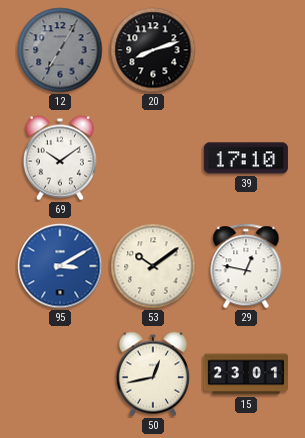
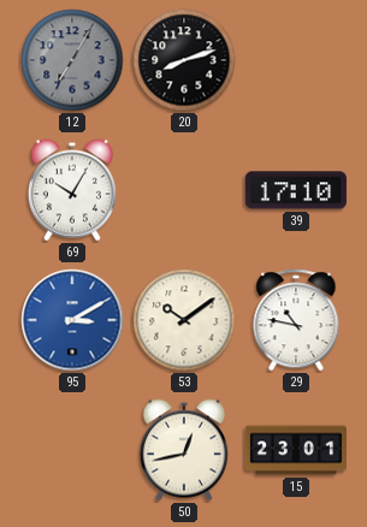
69: 10:09 -> 10:05 (72, 190)
29: 12:47 -> 10:47 (296, 320)
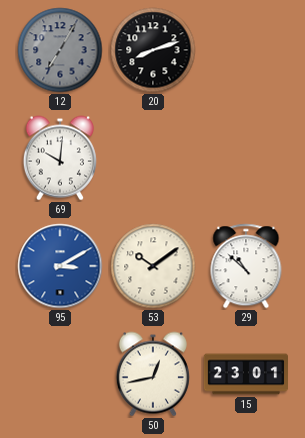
69: 10:05 -> 10:01 (60, 158)
39: 17:10 -> none (296, 190)
29: 10:47 -> 10:52 (246, 266)
